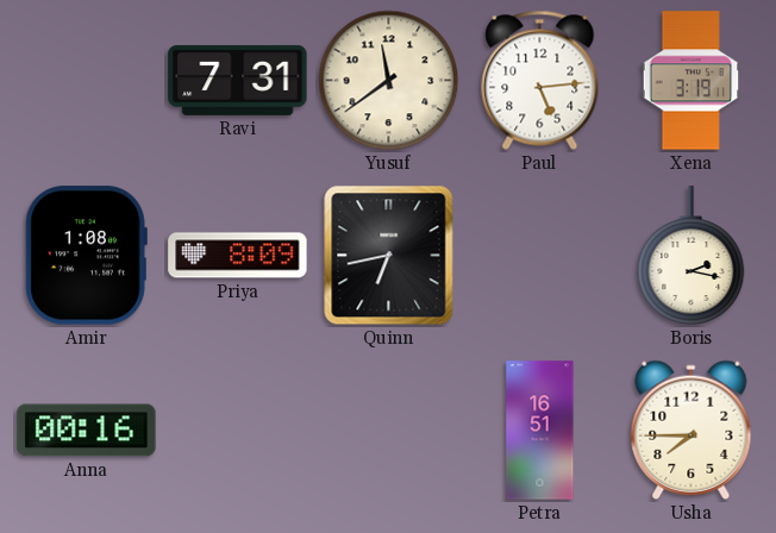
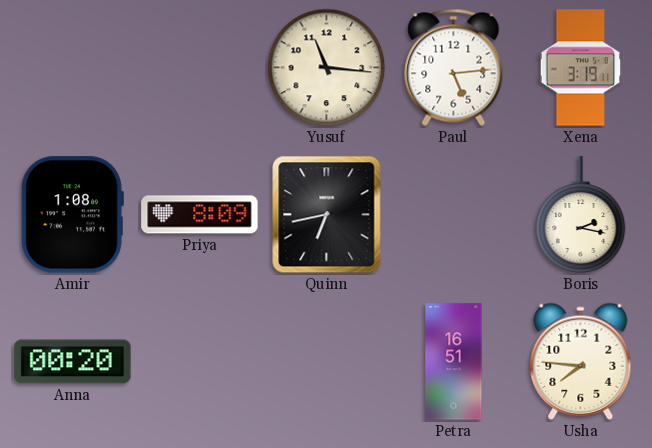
Ravi: 7:31 -> none (238, 80)
Yusuf: 11:39 -> 11:16 (327, 68)
Anna: 00:16 -> 00:20 (73, 362)
Usha: 7:45 -> 7:46 (581, 361)
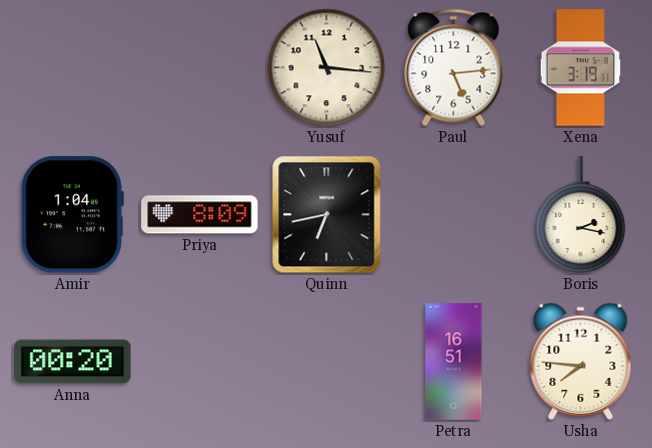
Amir: 1:08 -> 1:04 (72, 215)
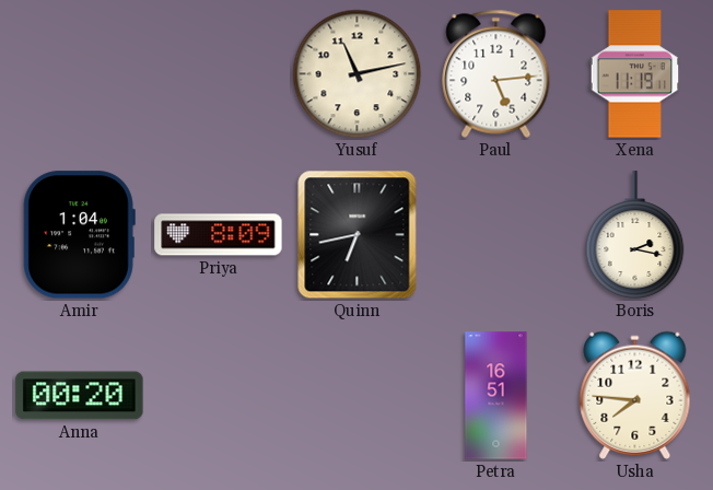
Yusuf: 11:16 -> 11:13 (358, 74)
Xena: 3:19 -> 11:19 (635, 74)
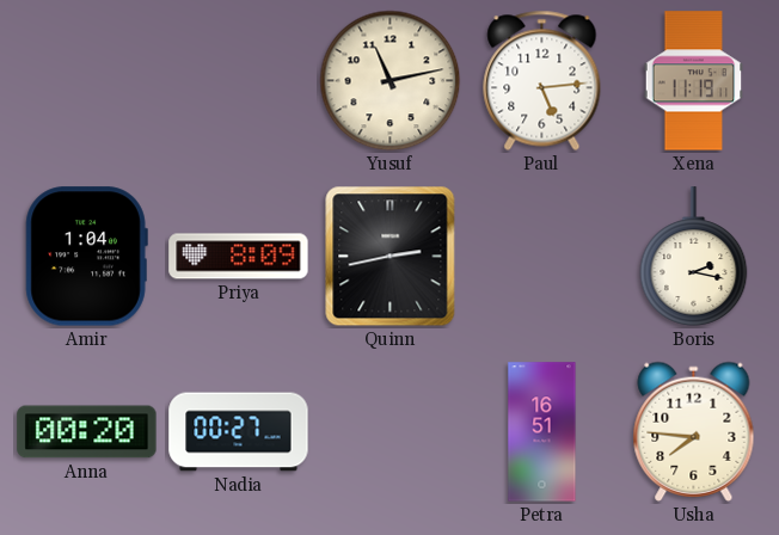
Quinn: 6:43 -> 2:43 (391, 257)
Nadia: none -> 00:27 (239, 432)
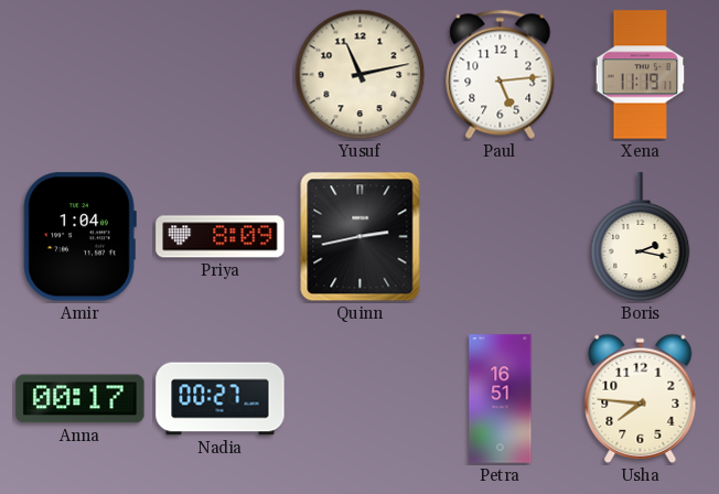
Anna: 00:20 -> 00:17 (81, 399)
